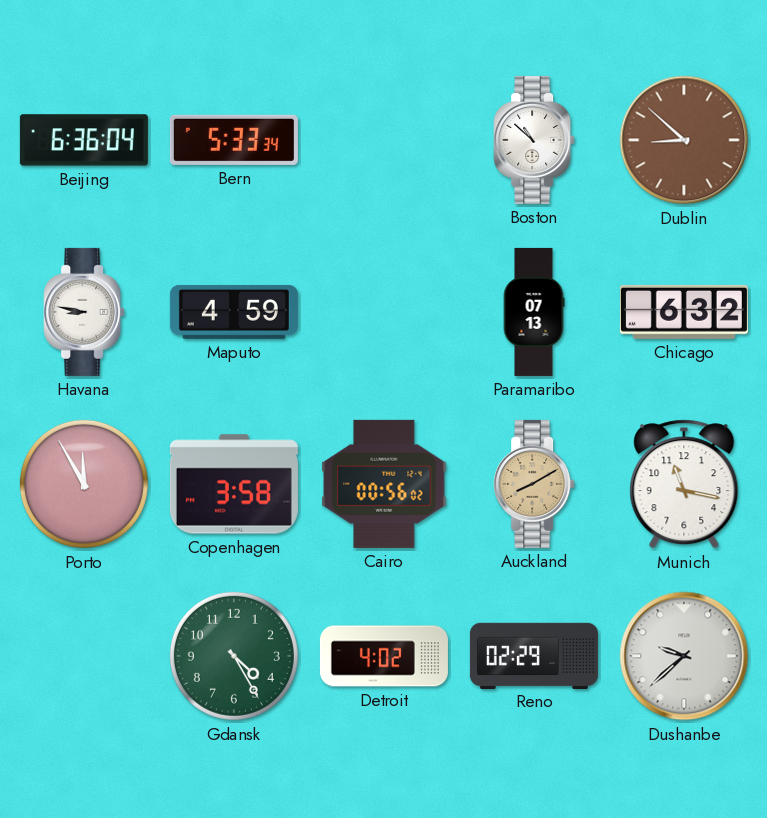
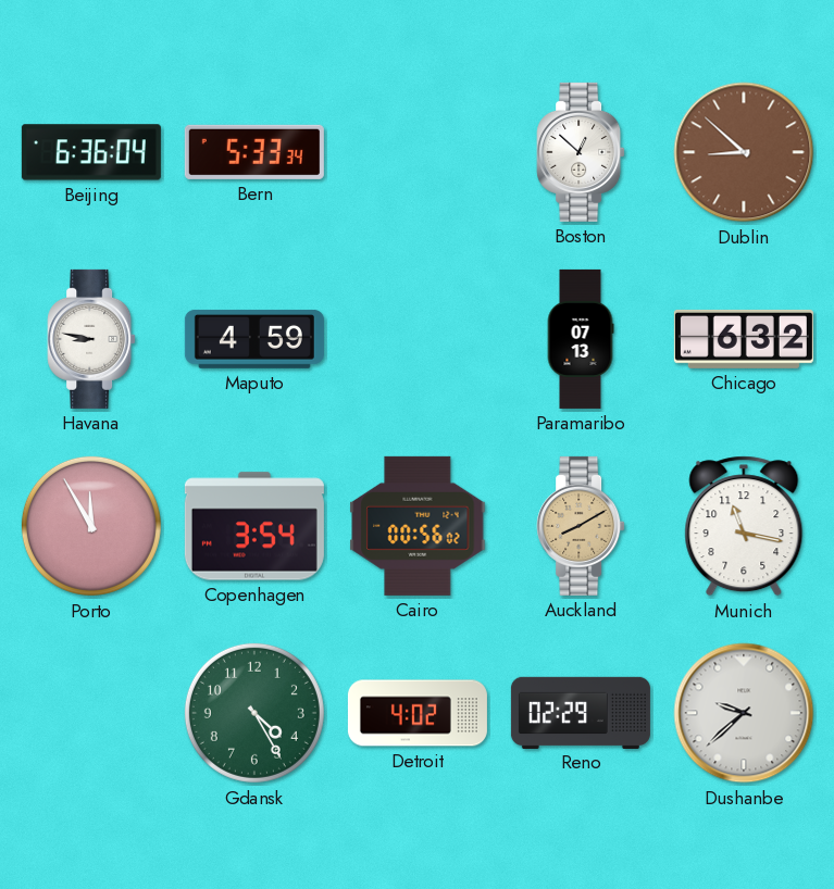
Boston: 10:52 -> 12:52 (581, 152)
Copenhagen: 3:58 -> 3:54 (254, 526)
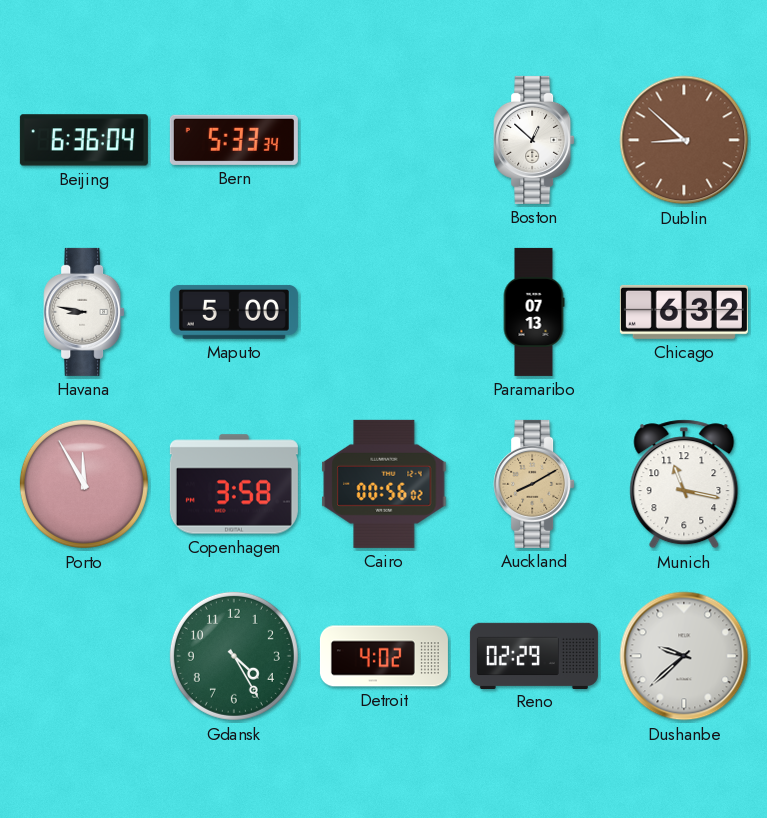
Maputo: 4:59 -> 5:00 (234, 312)
Copenhagen: 3:54 -> 3:58 (234, 484)
